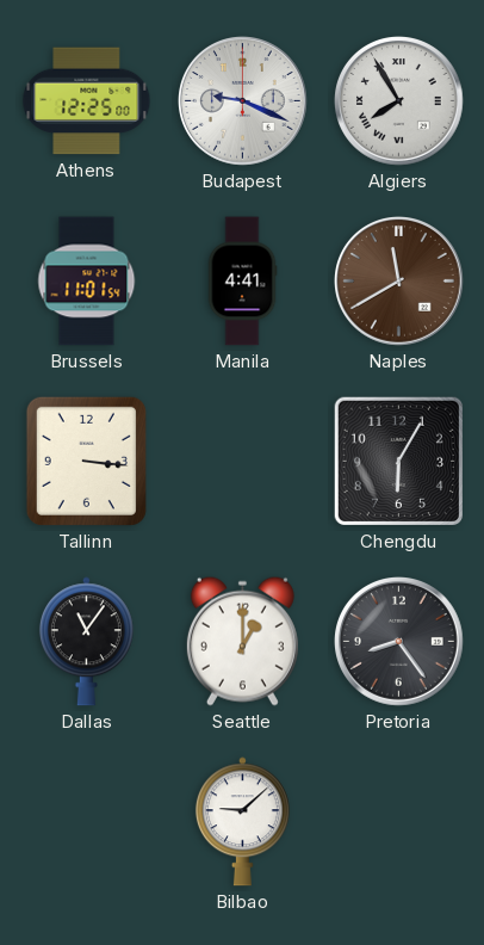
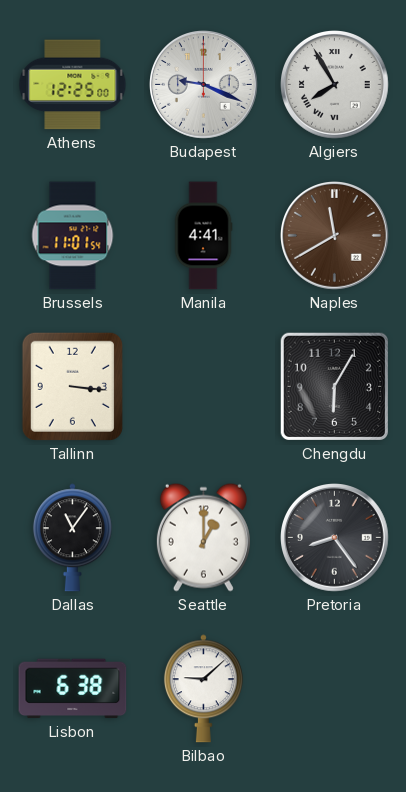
Lisbon: none -> 6:38 (73, 689)
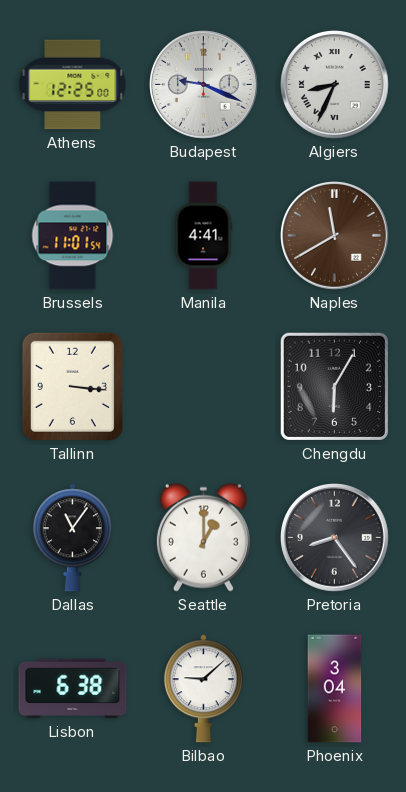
Algiers: 7:55 -> 8:34 (335, 85)
Phoenix: none -> 3:04 (335, 689)
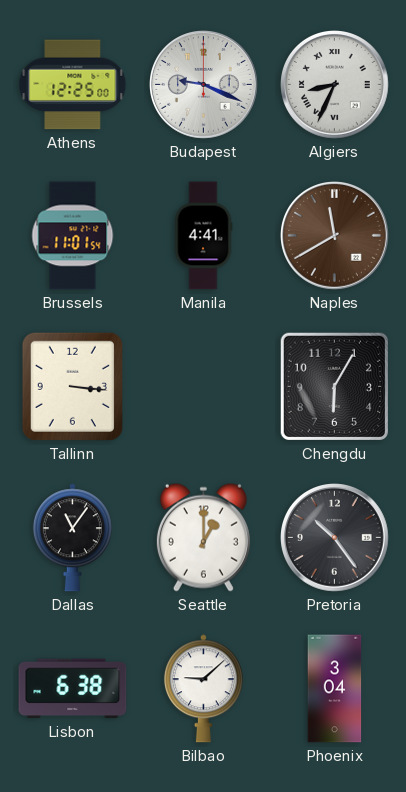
Pretoria: 8:24 -> 10:24 (335, 538)
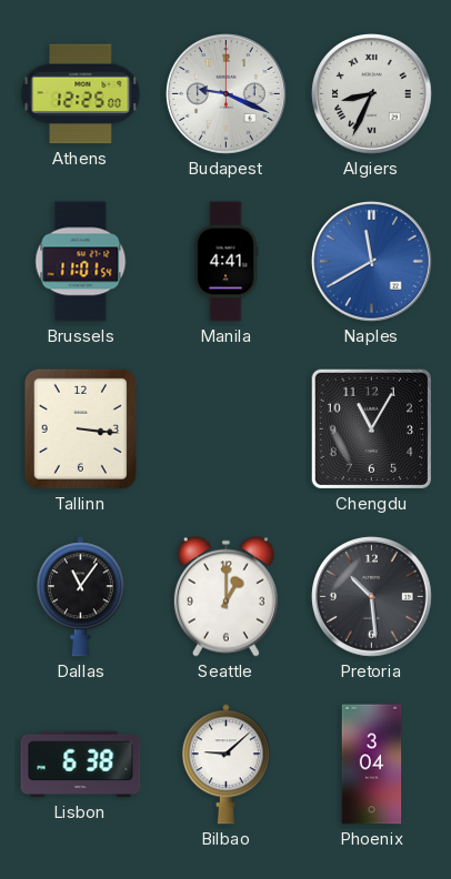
Naples dial: brown -> blue (372, 262)
Chengdu: 6:05 -> 11:05 (371, 428)
Pretoria: 10:24 -> 10:29 (372, 597)
